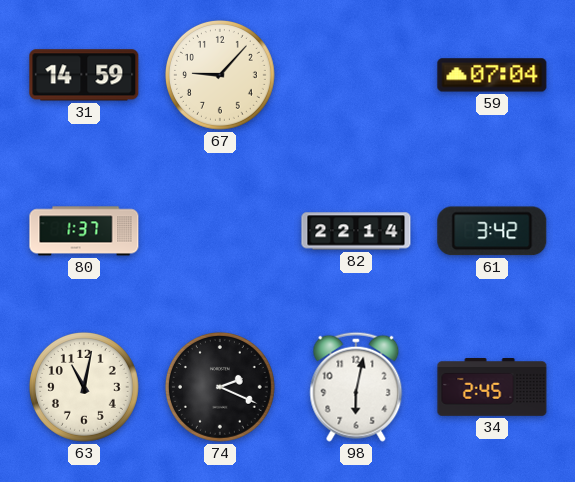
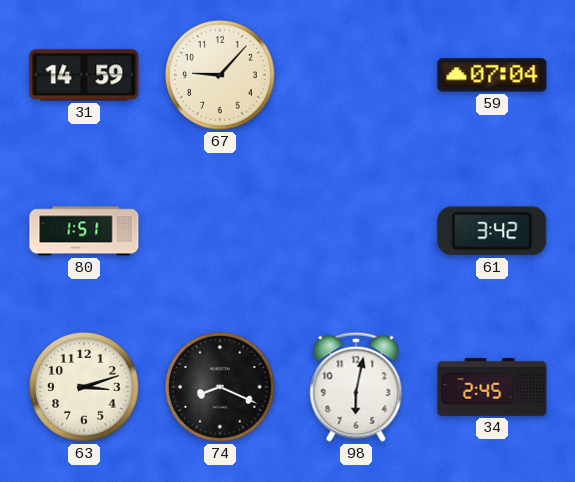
80: 1:37 -> 1:51 (84, 231)
82: 22:14 -> none (356, 231)
63: 11:02 -> 3:12 (84, 387)
74: 2:19 -> 8:19 (220, 387)
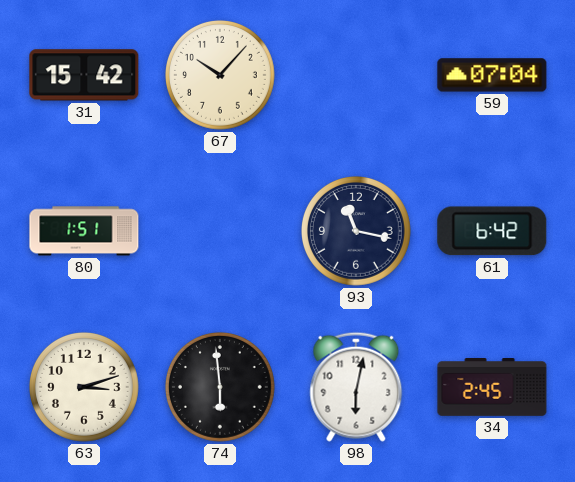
31: 14:59 -> 15:42 (84, 75)
67: 9:07 -> 10:07 (220, 75)
93: none -> 11:17 (356, 231)
61: 3:42 -> 6:42 (492, 231)
74: 8:19 -> 5:59 (220, 387)
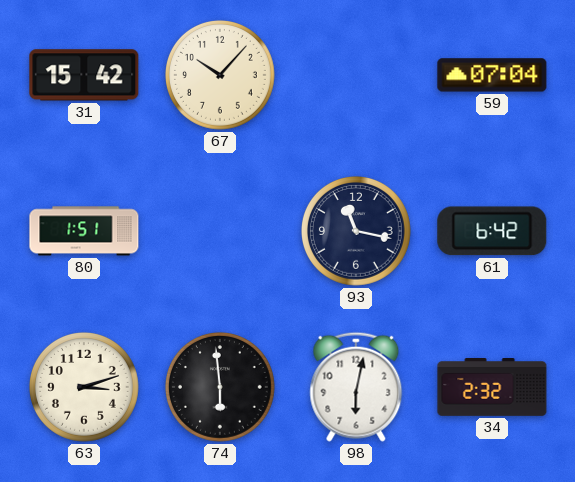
34: 2:45 -> 2:32 (492, 388)
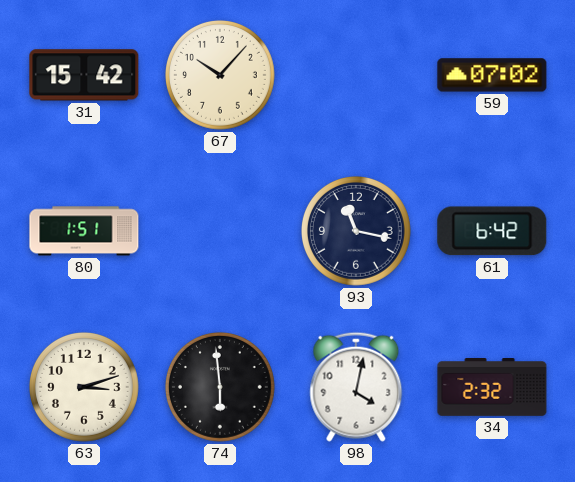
59: 07:04 -> 07:02 (492, 75)
98: 6:02 -> 4:02 (356, 387)
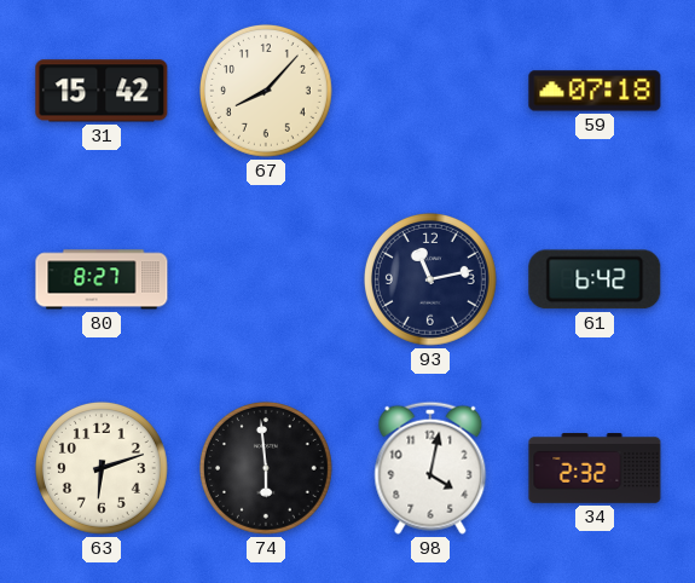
67: 10:07 -> 8:07 (266, 91)
59: 07:02 -> 07:18 (595, 91)
80: 1:51 -> 8:27 (102, 279)
93: 11:17 -> 11:13 (430, 279)
63: 3:12 -> 6:12 (102, 468)
